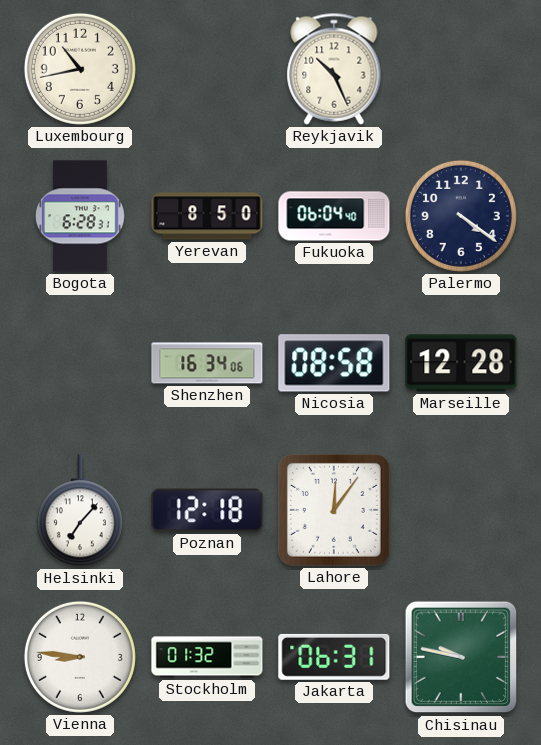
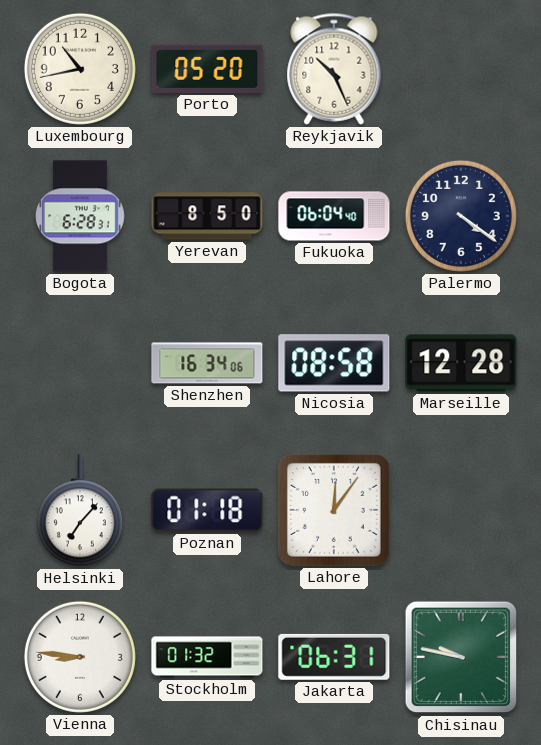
Porto: none -> 05:20 (207, 69)
Poznan: 12:18 -> 01:18 (207, 510)
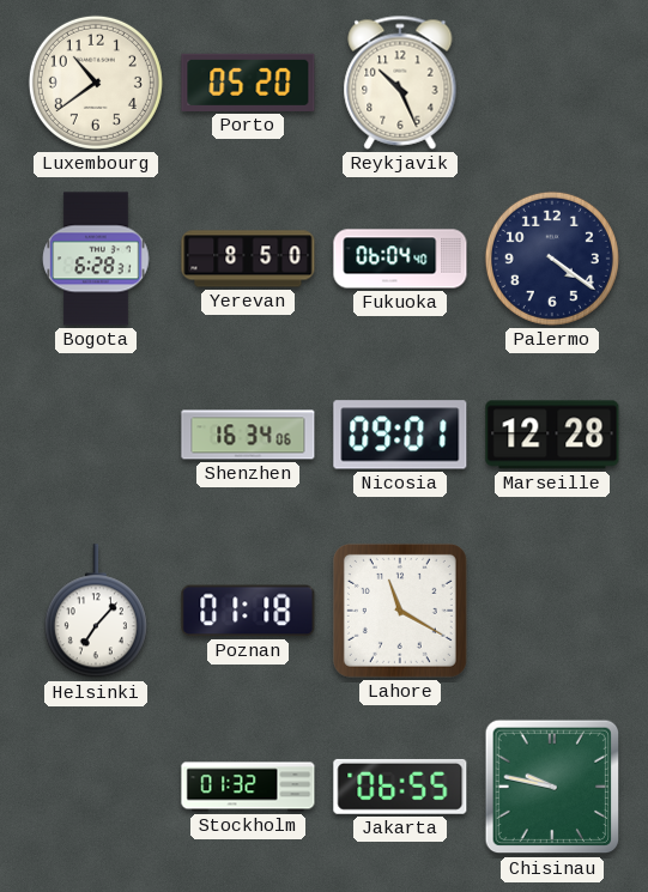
Luxembourg: 10:43 -> 10:39 (96, 83)
Nicosia: 08:58 -> 09:01 (400, 435)
Lahore: 12:06 -> 11:20 (400, 611)
Vienna: 8:46 -> none (80, 657)
Jakarta: 06:31 -> 06:55 (400, 787)
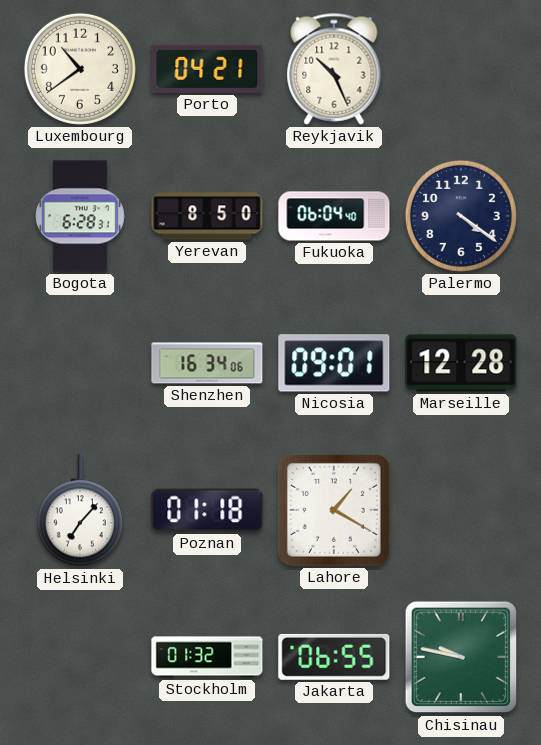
Porto: 05:20 -> 04:21 (207, 69)
Lahore: 11:20 -> 1:20 (334, 510)
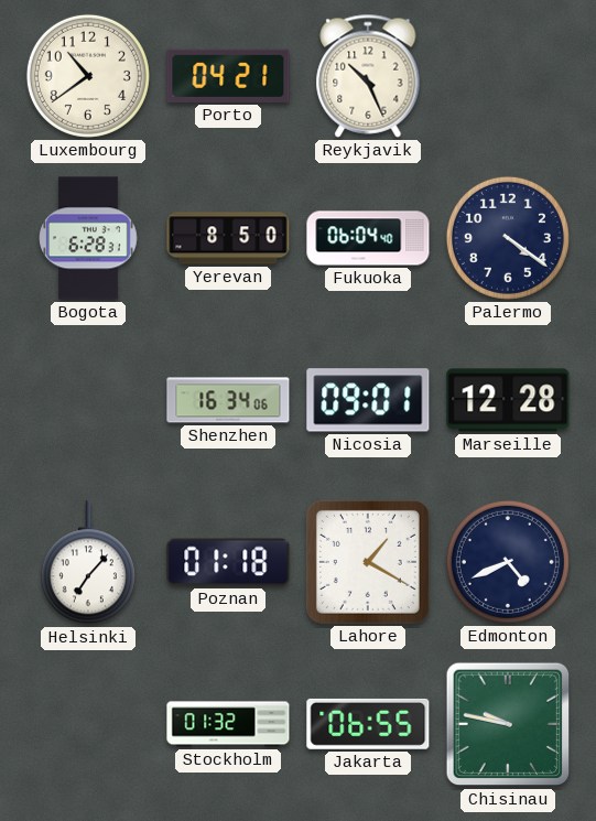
Edmonton: none -> 4:41 (508, 562)
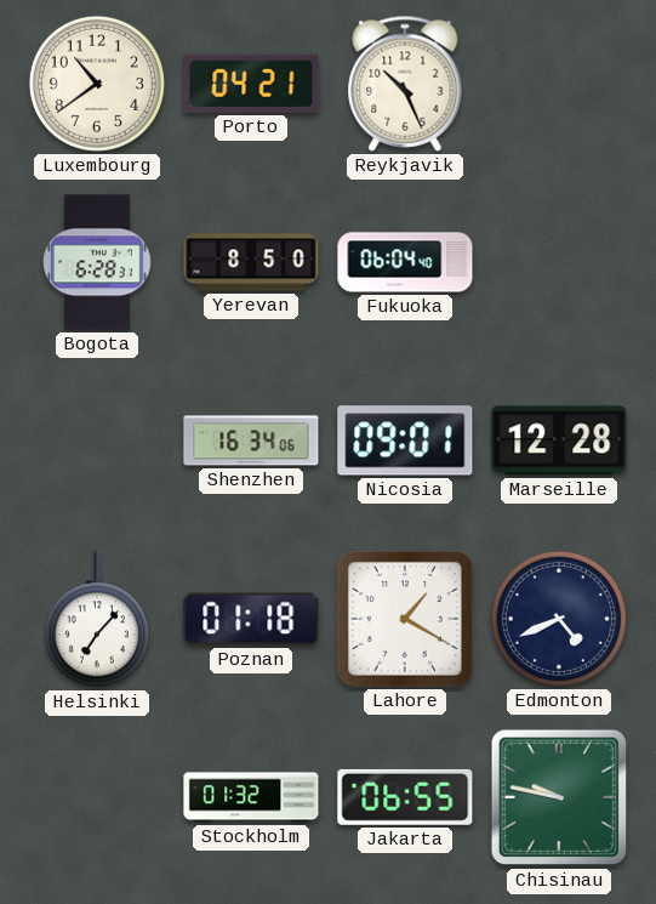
Palermo: 4:21 -> none (508, 238)
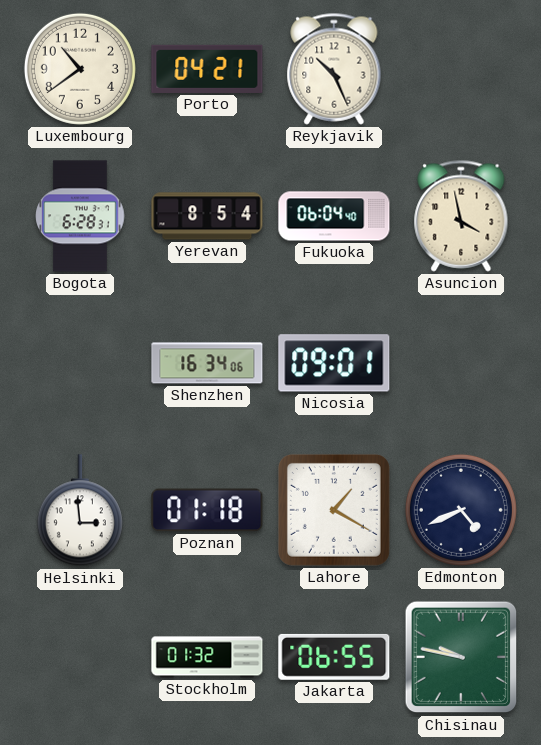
Yerevan: 8:50 -> 8:54 (207, 216)
Asuncion: none -> 3:58 (461, 216)
Marseille: 12:28 -> none (559, 440)
Helsinki: 7:07 -> 2:59 (80, 511)
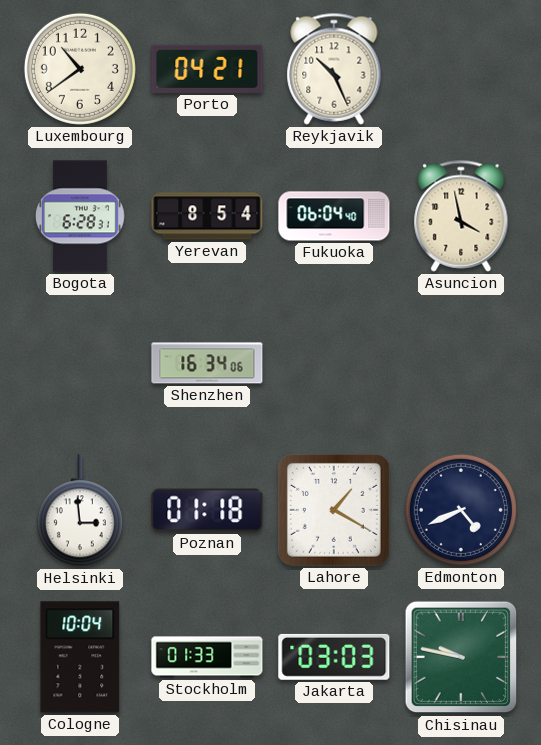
Nicosia: 09:01 -> none (334, 363)
Cologne: none -> 10:04 (80, 657)
Stockholm: 01:32 -> 01:33 (207, 657)
Jakarta: 06:55 -> 03:03 (334, 657)
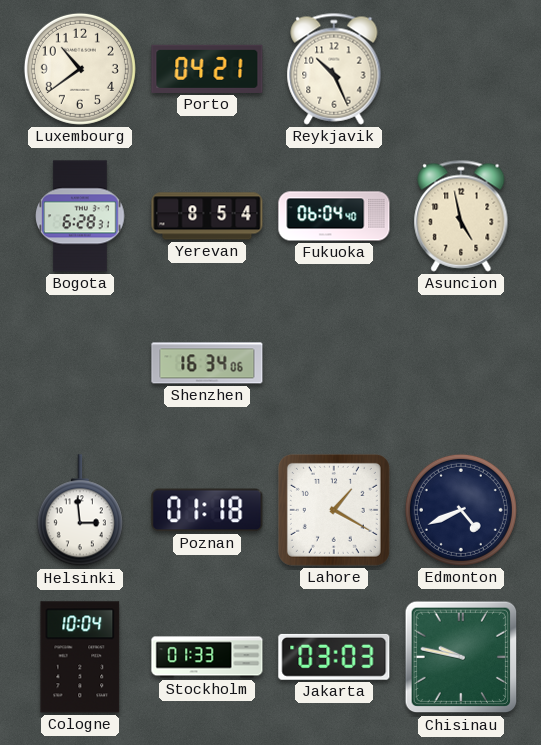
Asuncion: 3:58 -> 4:58 (461, 216)
